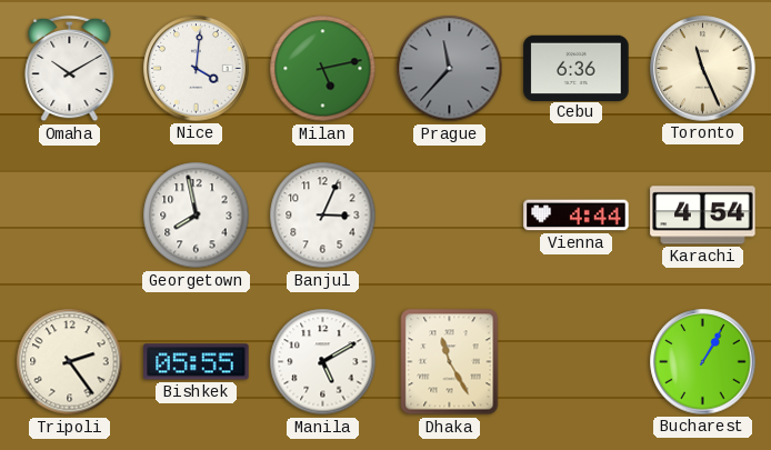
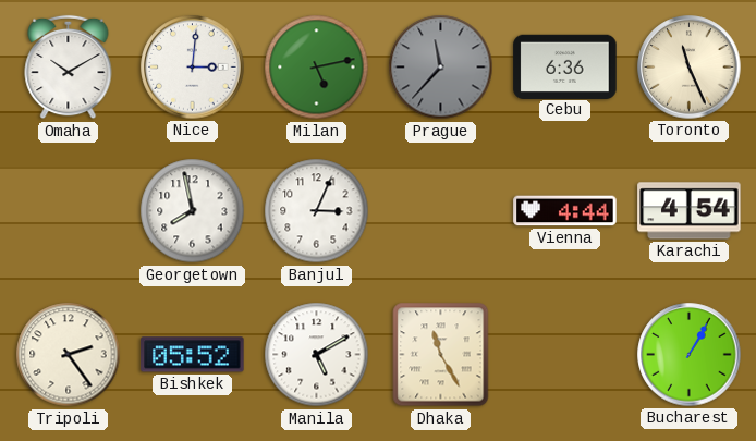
Nice: 4:01 -> 3:01 (193, 68)
Bishkek: 05:55 -> 05:52 (193, 355)
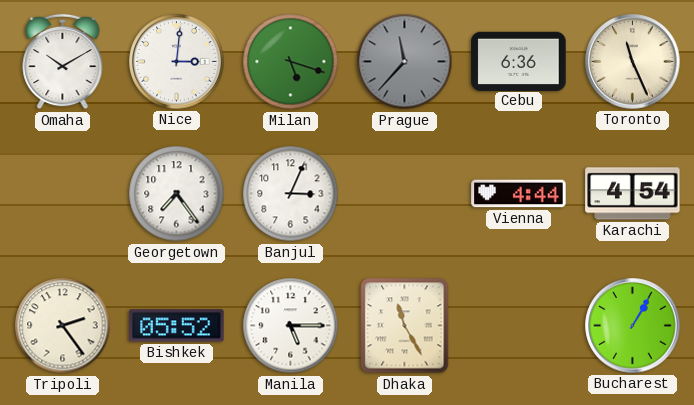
Milan: 5:13 -> 5:18 (291, 62)
Georgetown: 7:58 -> 7:24 (177, 194)
Manila: 5:10 -> 5:15 (291, 326)
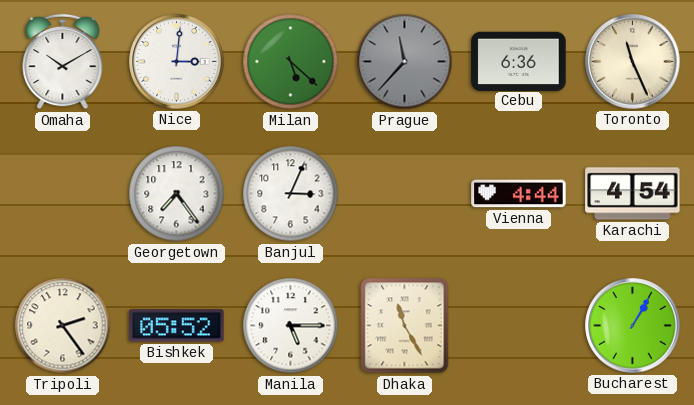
Milan: 5:18 -> 5:22 (291, 62)
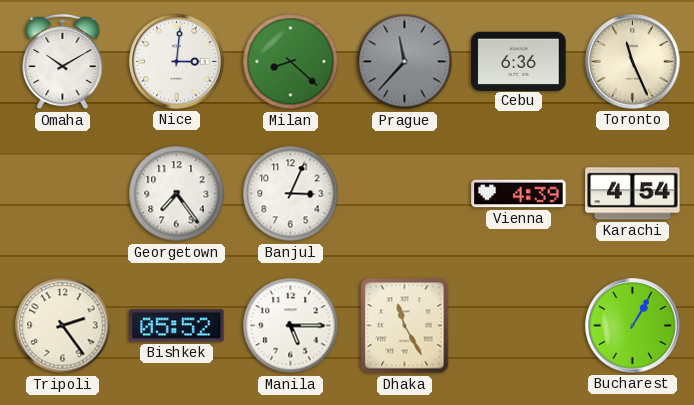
Milan: 5:22 -> 8:22 (291, 62)
Vienna: 4:44 -> 4:39 (519, 194)
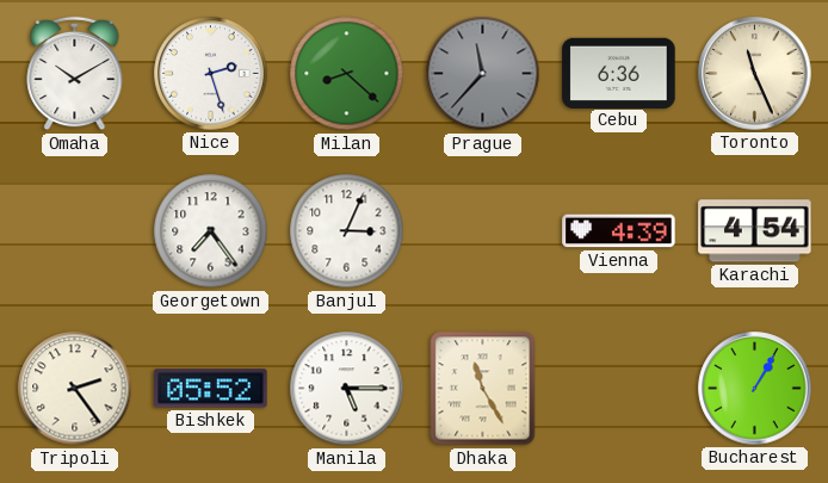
Nice: 3:01 -> 2:27 (211, 74)
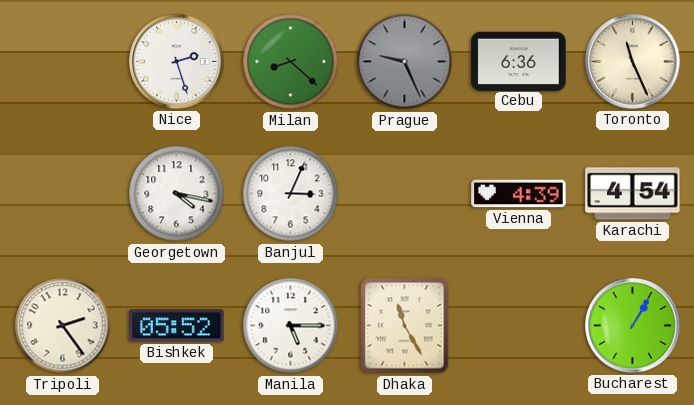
Omaha: 10:10 -> none (75, 74)
Prague: 11:37 -> 9:26 (405, 62)
Georgetown: 7:24 -> 4:17 (177, 194)
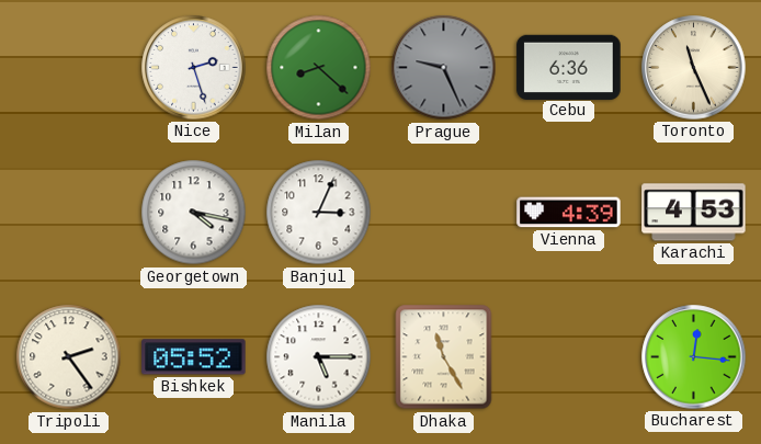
Karachi: 4:54 -> 4:53 (694, 213)
Bucharest: 1:05 -> 12:16 (694, 357)
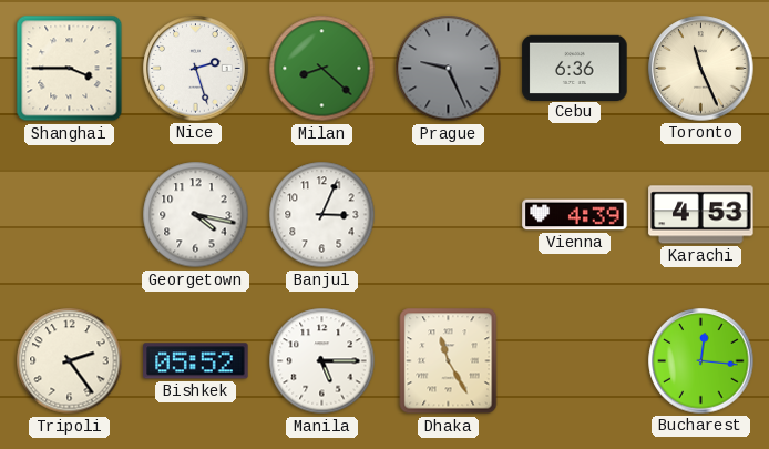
Shanghai: none -> 3:45 (70, 69)
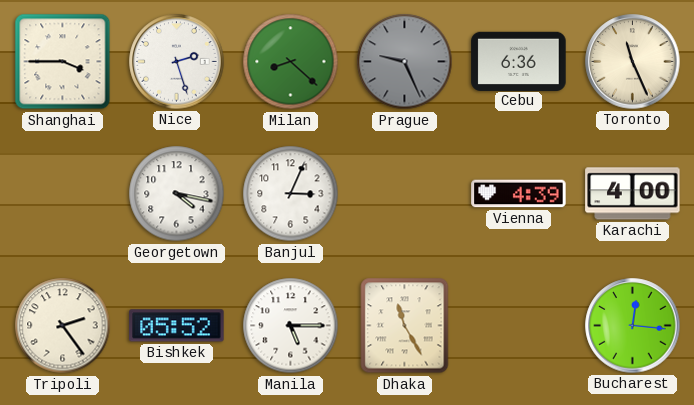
Karachi: 4:53 -> 4:00 (633, 194)
